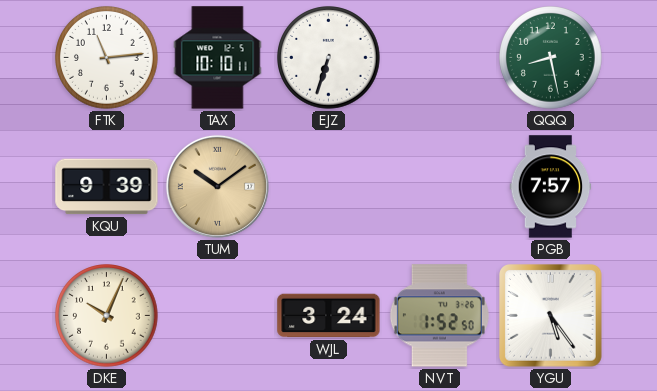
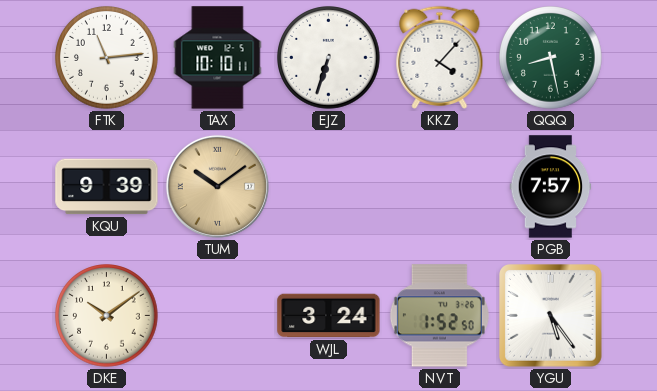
KKZ: none -> 4:07 (440, 57)
DKE: 10:04 -> 10:09 (107, 316)
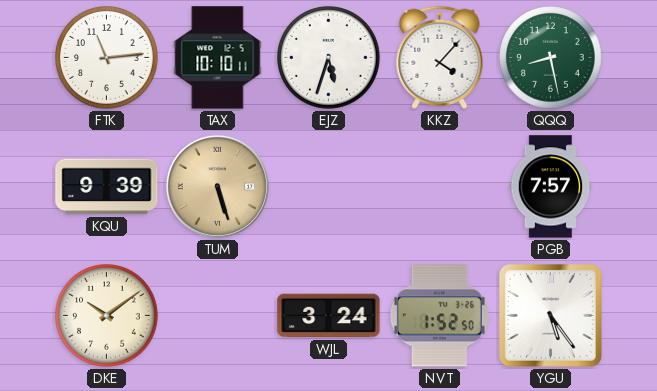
EJZ: 6:33 -> 5:33 (329, 58)
TUM: 10:09 -> 5:27 (217, 186)
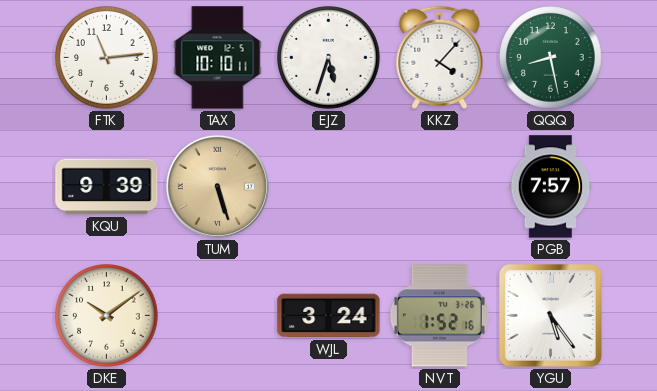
NVT: 1:52:50 -> 1:52:16 (439, 316)
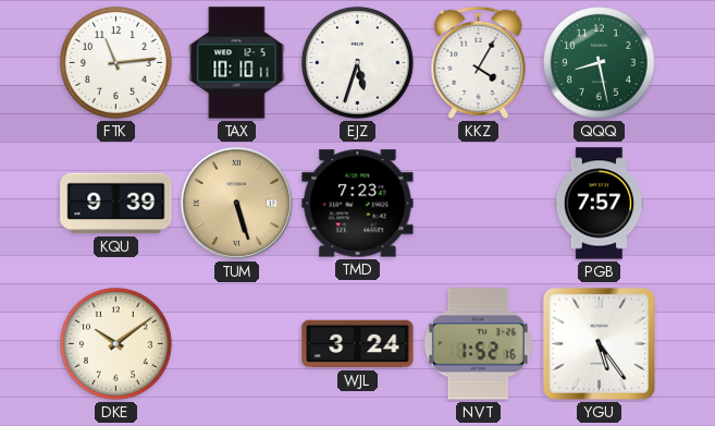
KKZ: 4:07 -> 4:05 (479, 62)
TMD: none -> 7:23 (358, 204)
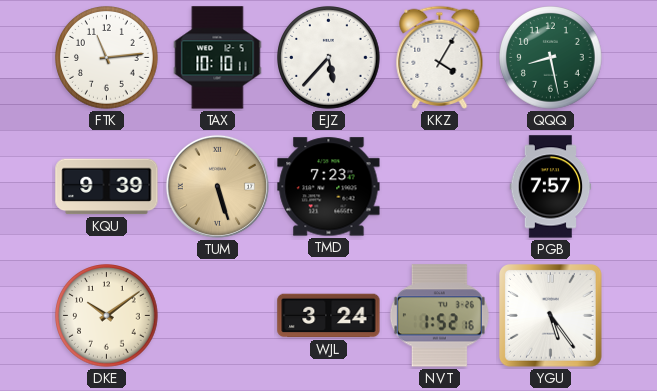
EJZ: 5:33 -> 5:37 (329, 58)
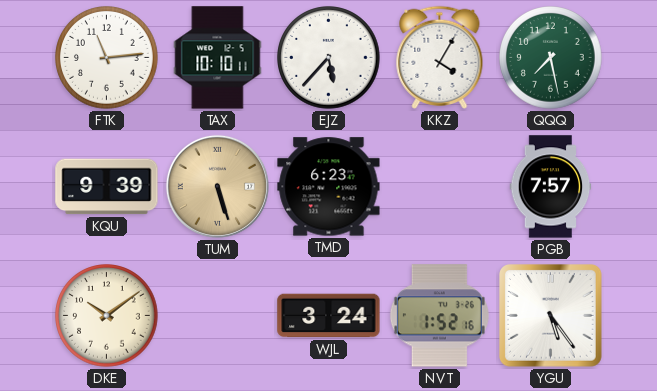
QQQ: 8:28 -> 7:28 (551, 58)
TMD: 7:23 -> 6:23 (329, 187)
